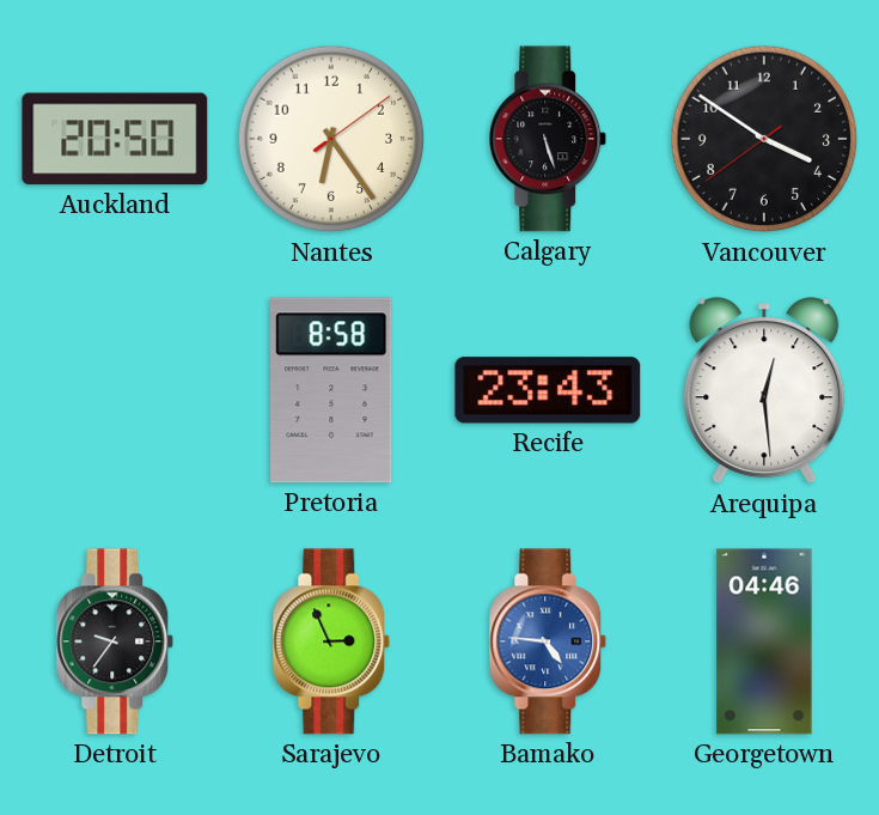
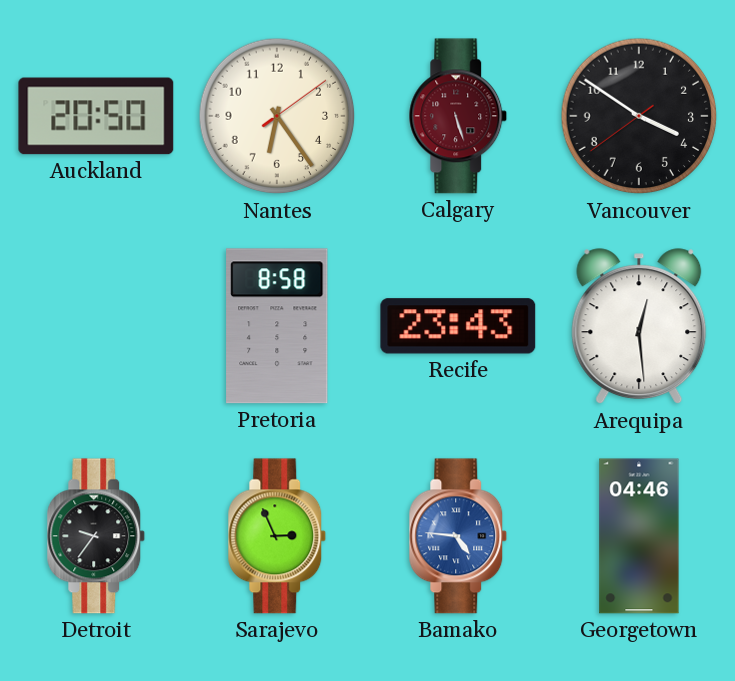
Calgary dial: black -> burgundy (458, 116)
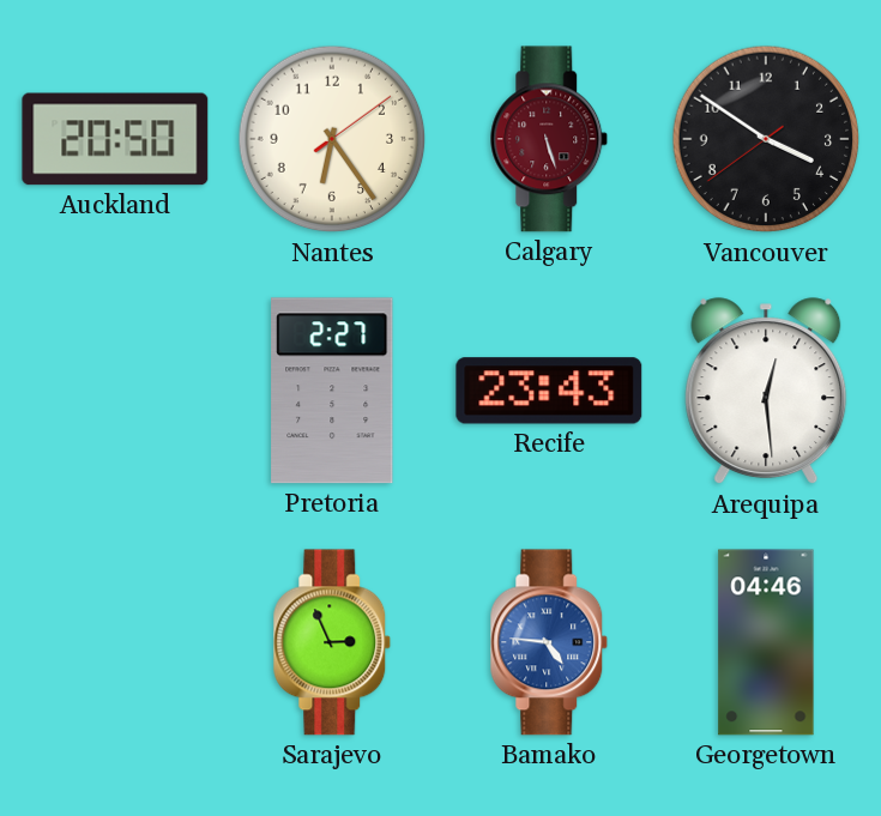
Pretoria: 8:58 -> 2:27 (332, 391)
Detroit: 9:36 -> none (96, 536)
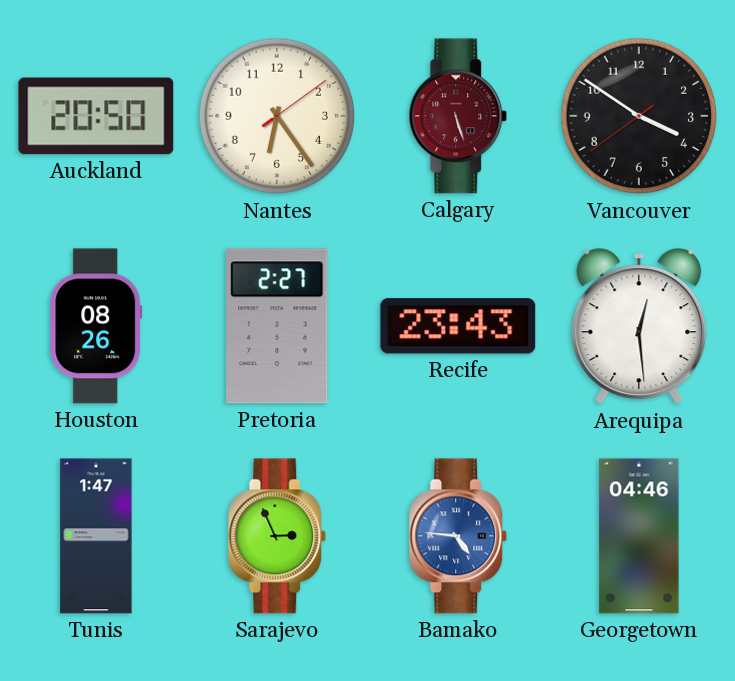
Houston: none -> 08:26 (96, 326)
Tunis: none -> 1:47 (96, 536)
